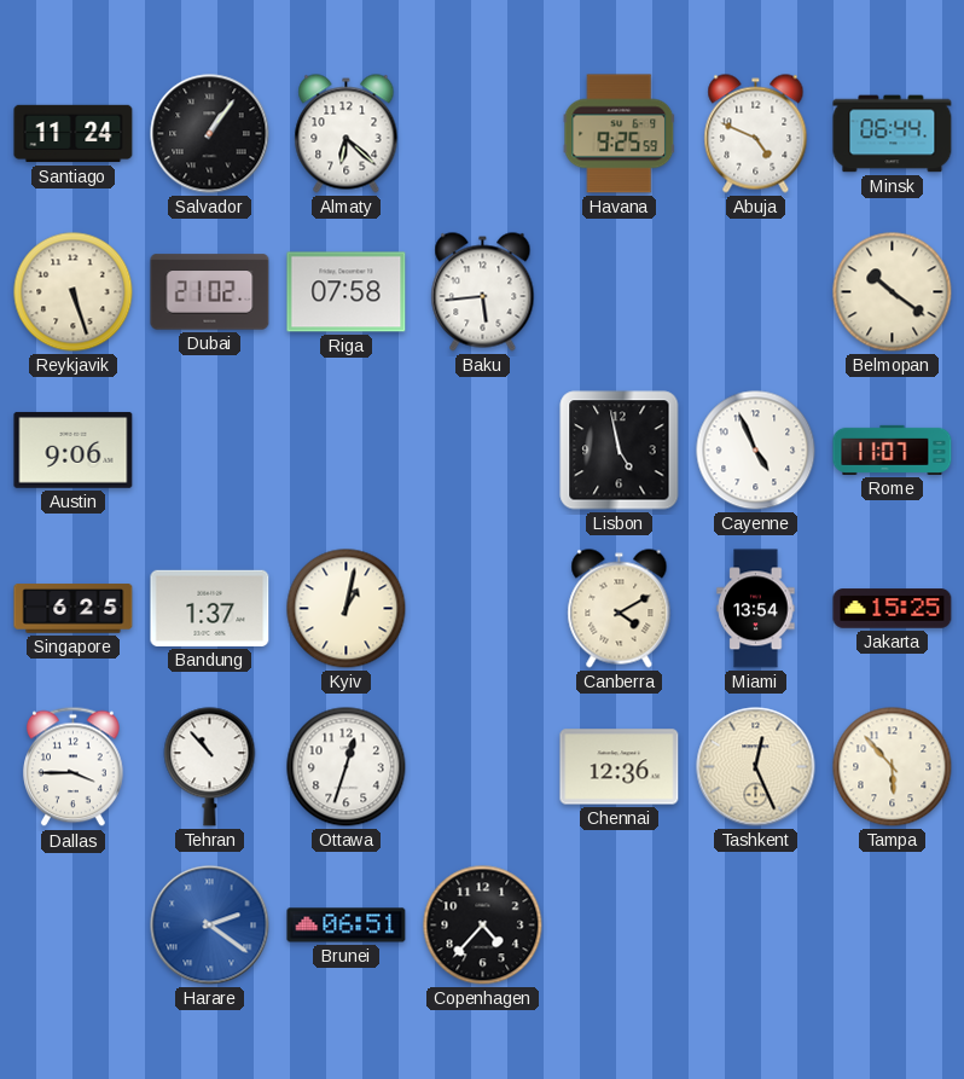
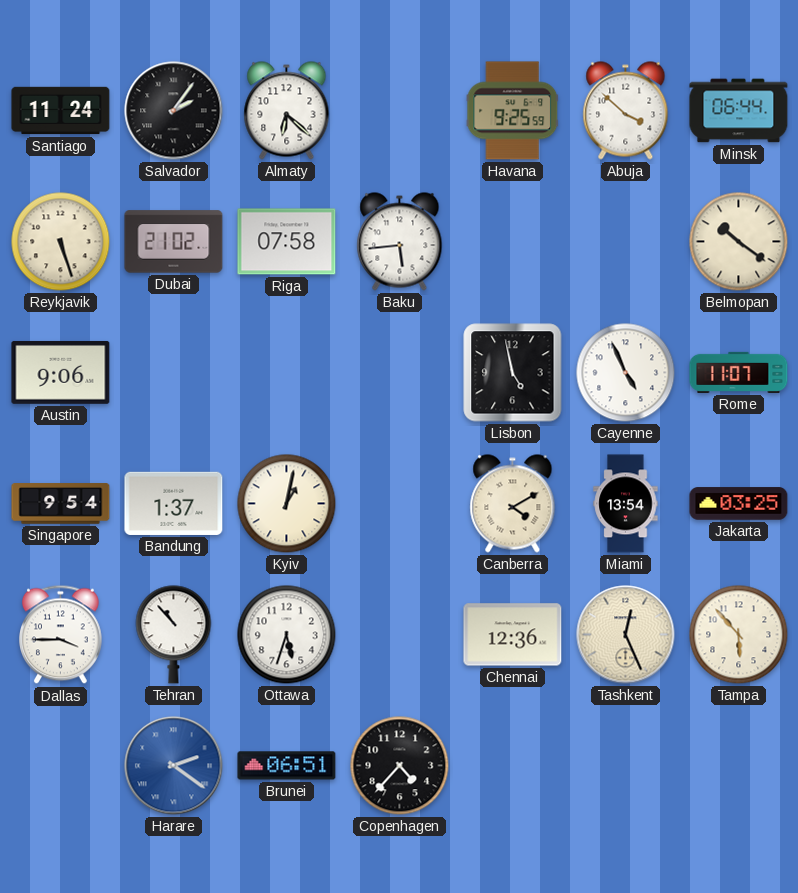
Salvador: 1:06 -> 2:06 (174, 111)
Abuja: 4:49 -> 3:52 (626, 111)
Singapore: 6:25 -> 9:54 (61, 504)
Jakarta: 15:25 -> 03:25 (739, 504)
Ottawa: 12:33 -> 5:33 (287, 635)
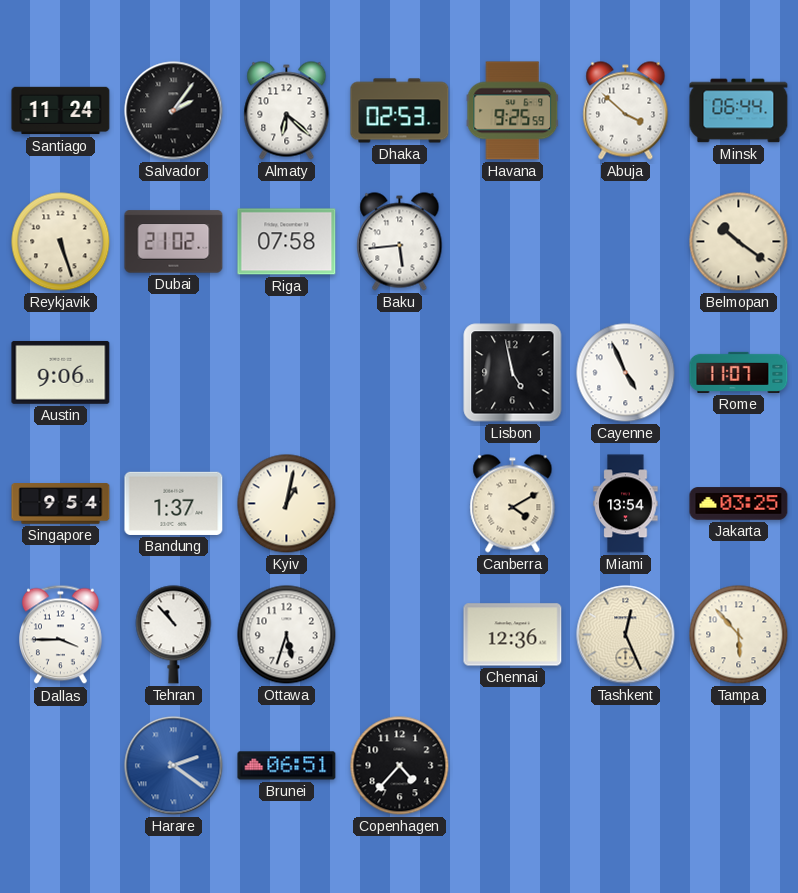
Dhaka: none -> 02:53 (400, 111)
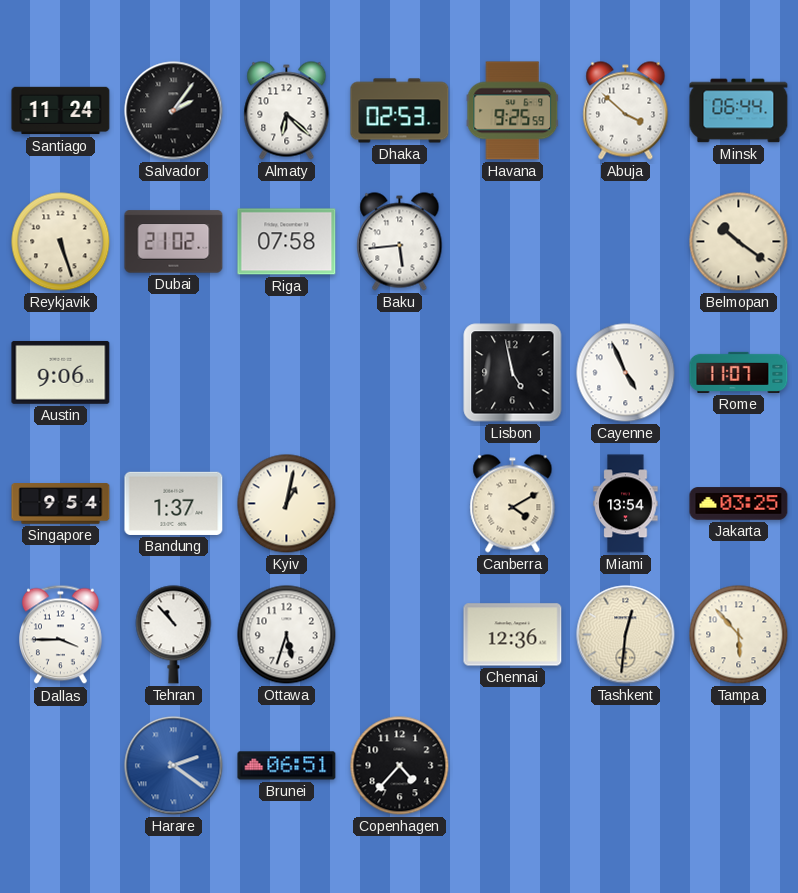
Tashkent: 12:26 -> 12:31 (626, 635)
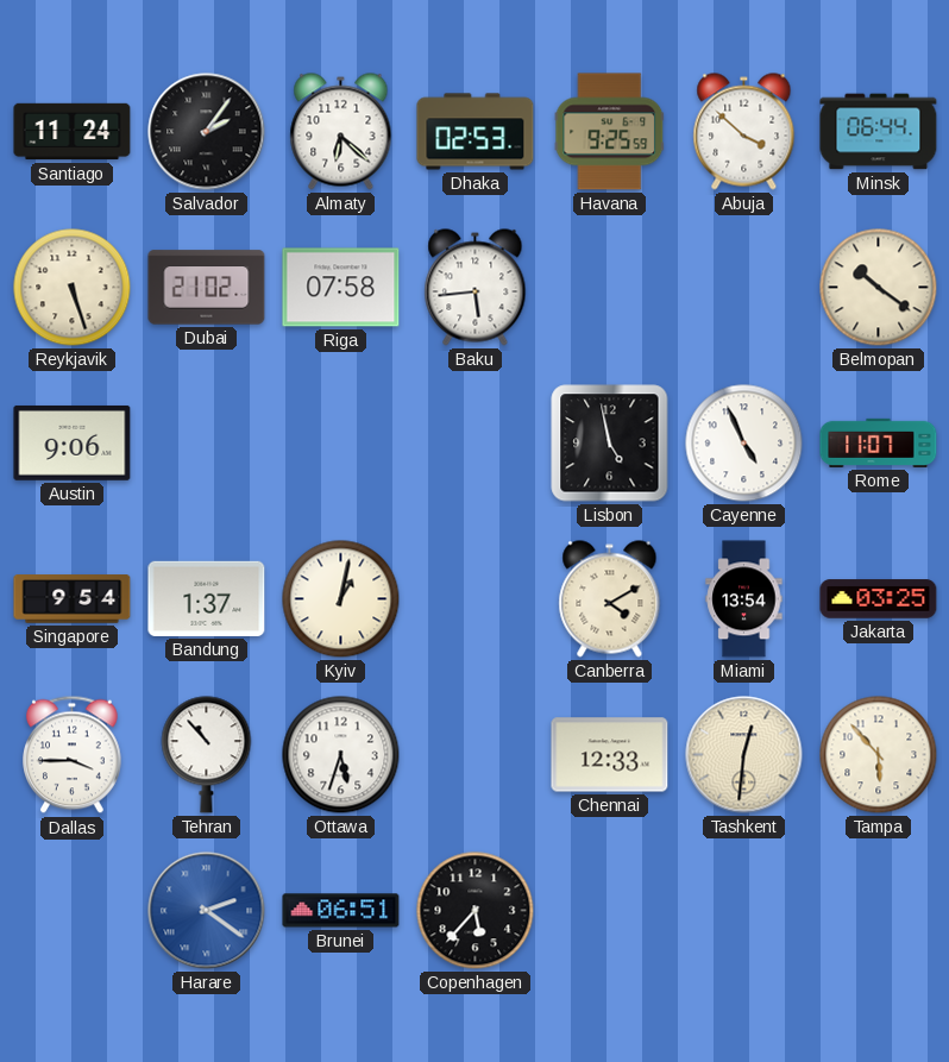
Chennai: 12:36 -> 12:33 (610, 755)
Copenhagen: 4:37 -> 5:37 (476, 911)
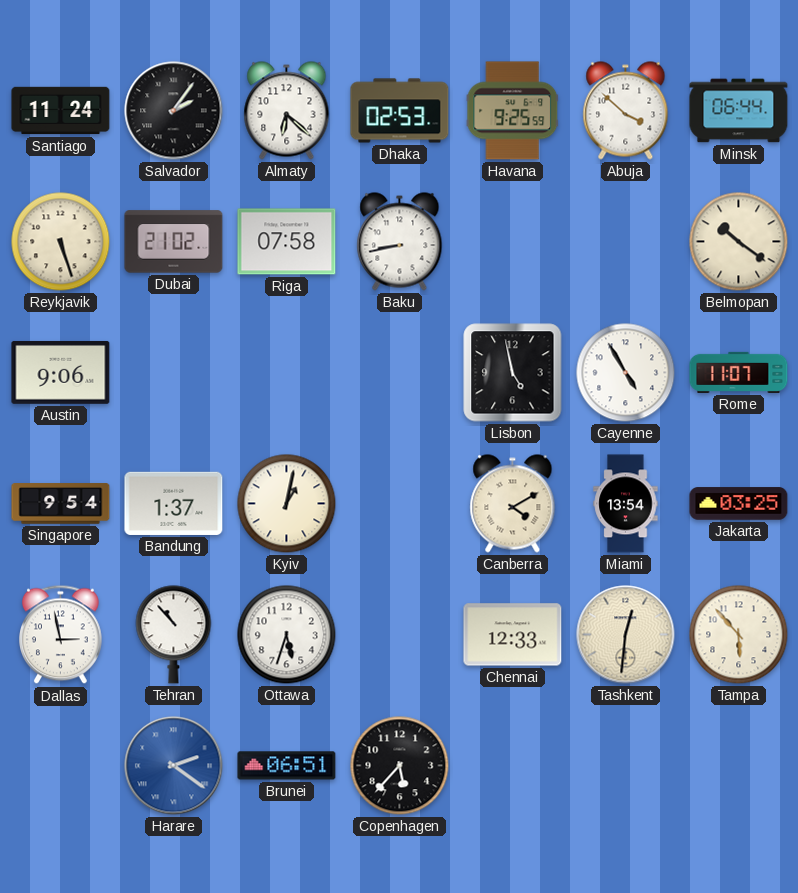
Baku: 5:44 -> 8:43 (400, 242)
Cayenne: 4:56 -> 4:55 (626, 373)
Dallas: 3:45 -> 2:58 (61, 635)
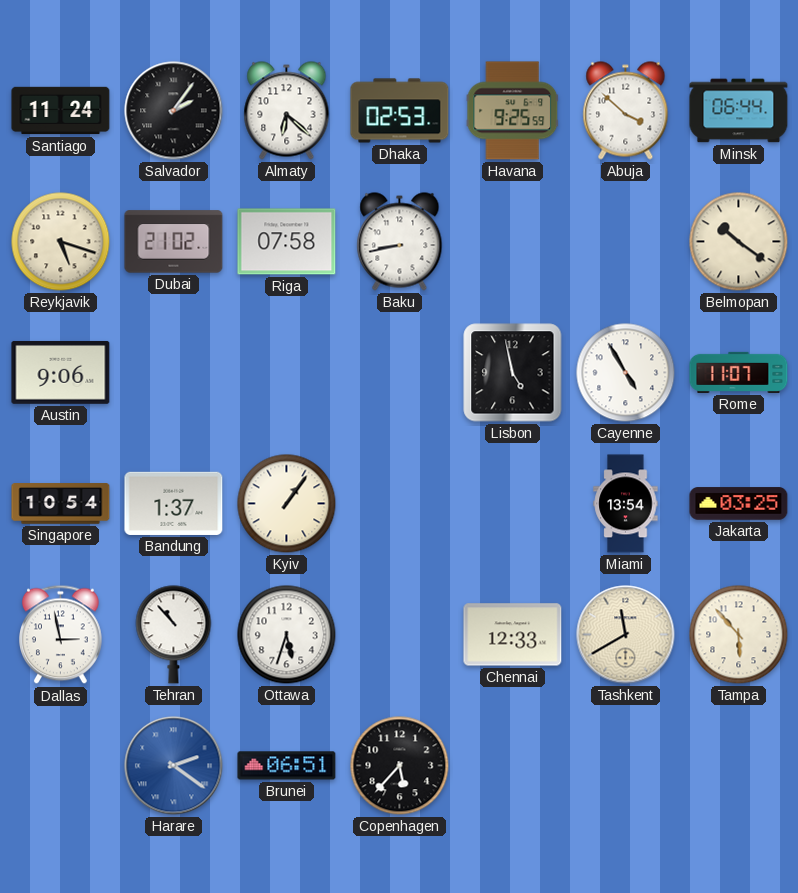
Reykjavik: 5:27 -> 5:18 (61, 242)
Singapore: 9:54 -> 10:54 (61, 504)
Kyiv: 1:02 -> 1:06 (287, 504)
Canberra: 4:10 -> none (513, 504)
Tashkent: 12:31 -> 11:40 (626, 635)
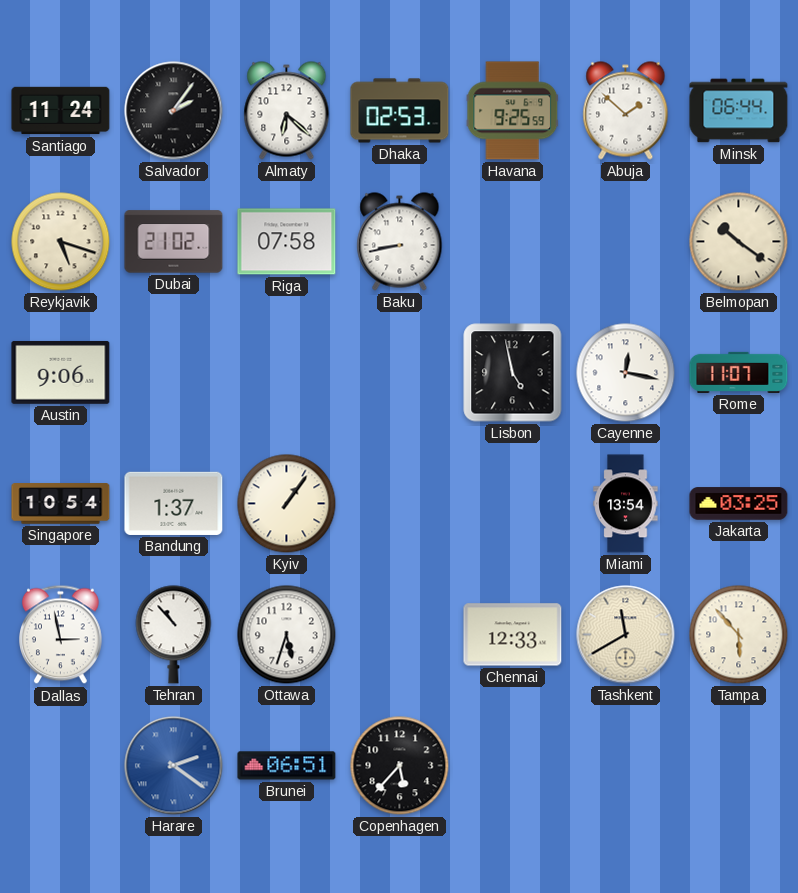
Abuja: 3:52 -> 1:52 (626, 111)
Cayenne: 4:55 -> 12:17 (626, 373)
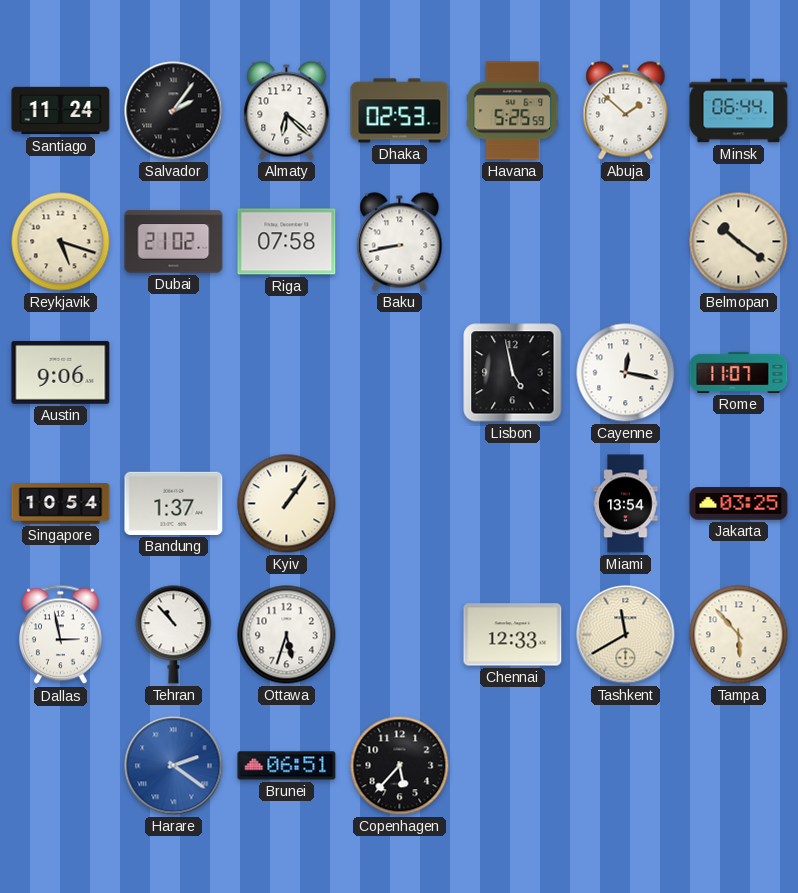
Havana: 9:25 -> 5:25 (513, 111)
